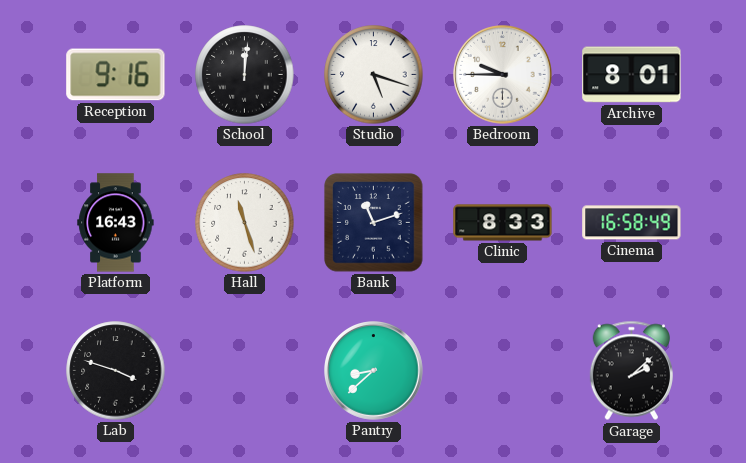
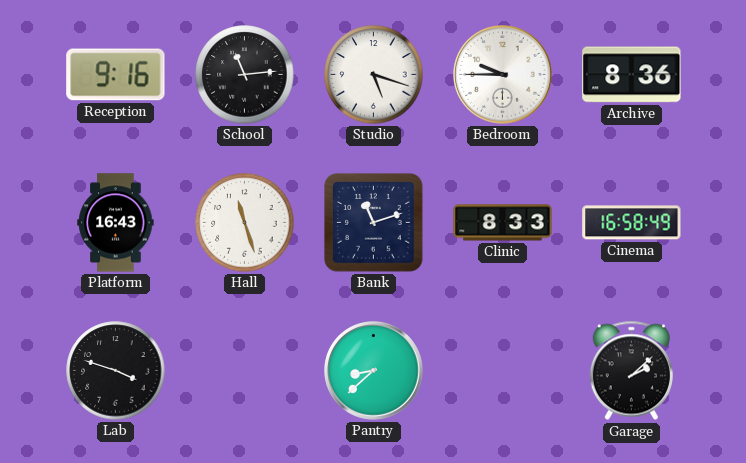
School: 12:01 -> 11:14 (245, 75)
Archive: 8:01 -> 8:36 (632, 75)
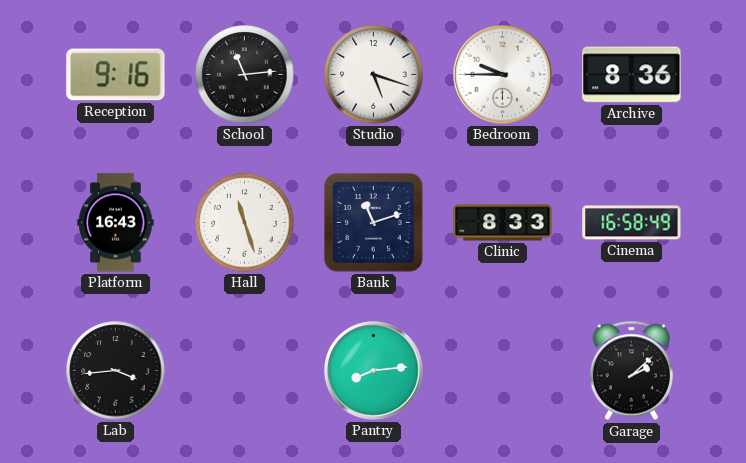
Lab: 3:48 -> 3:44 (116, 371)
Pantry: 8:38 -> 8:14 (374, 371)
